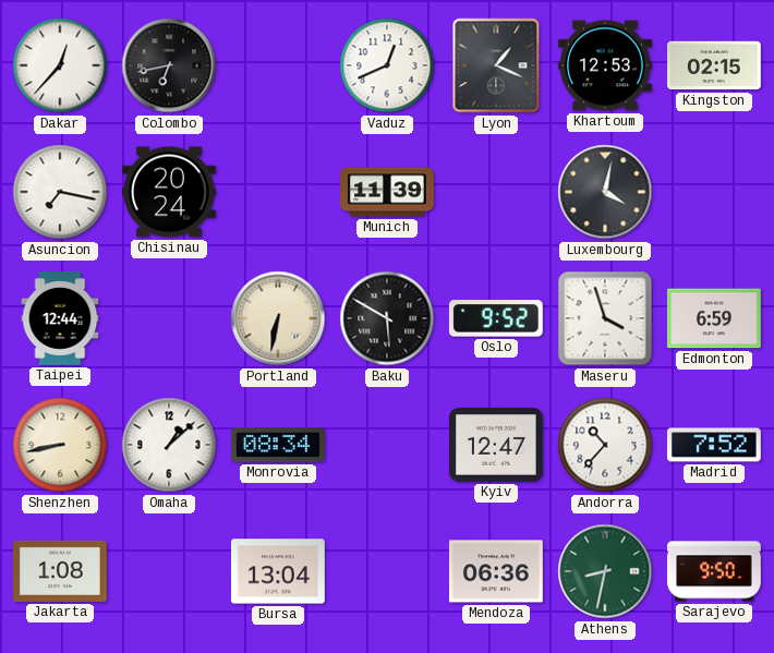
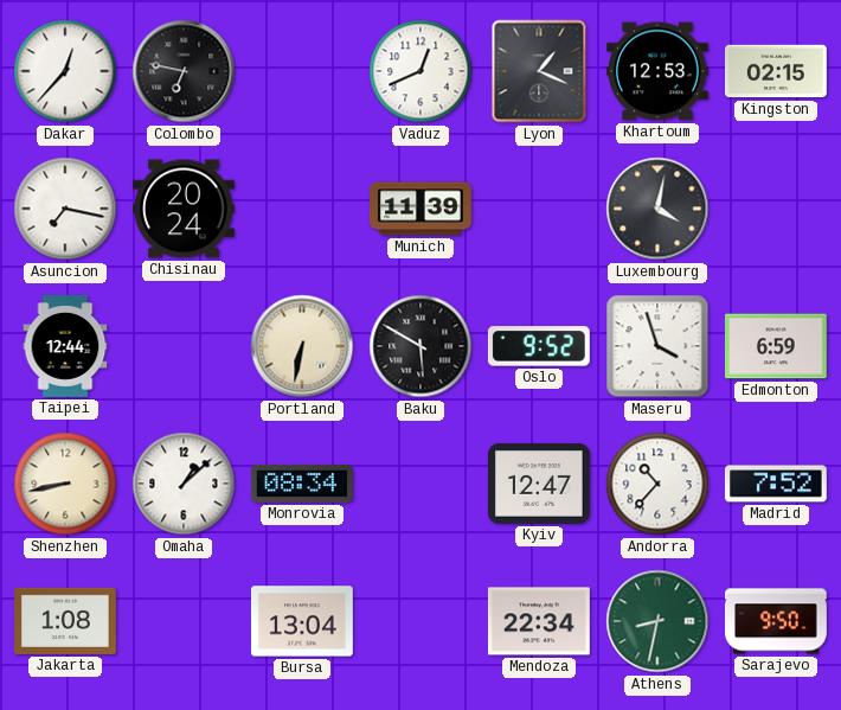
Colombo: 6:43 -> 6:47 (184, 71)
Mendoza: 06:36 -> 22:34 (539, 621)
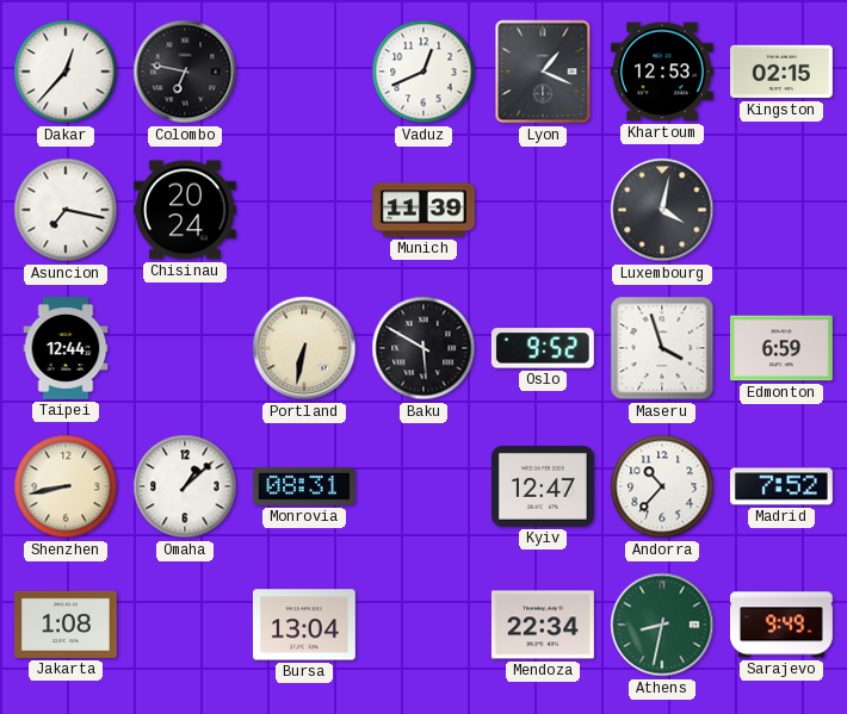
Monrovia: 08:34 -> 08:31 (305, 486)
Sarajevo: 9:50 -> 9:49 (781, 625)
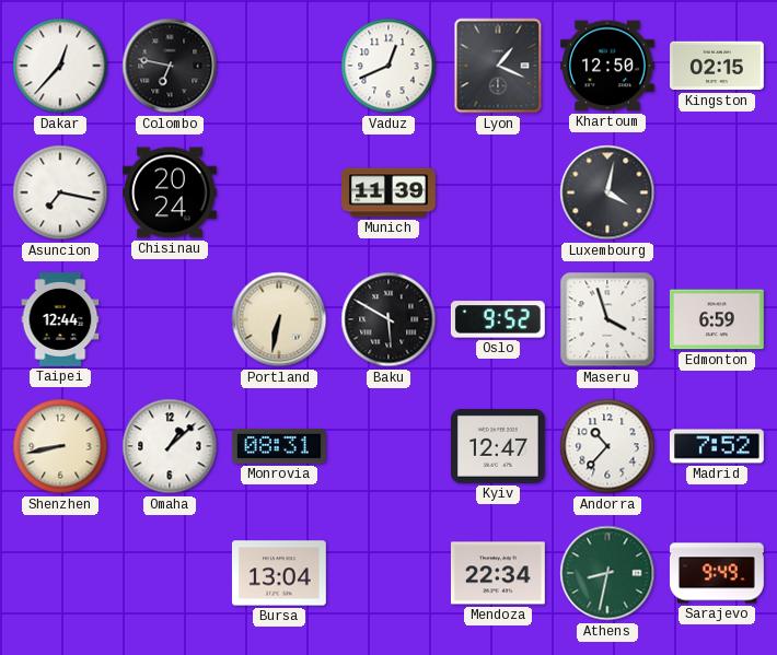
Khartoum: 12:53 -> 12:50 (607, 66)
Jakarta: 1:08 -> none (67, 625)
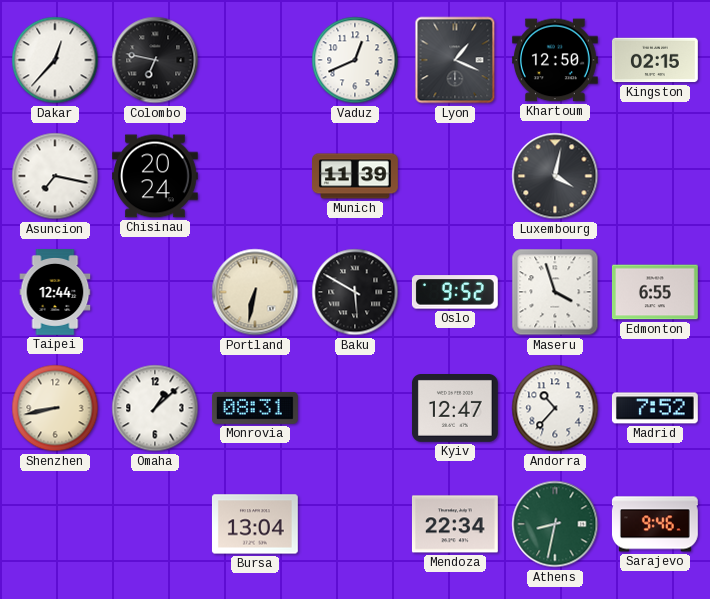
Edmonton: 6:59 -> 6:55 (655, 292)
Sarajevo: 9:49 -> 9:46 (655, 524)
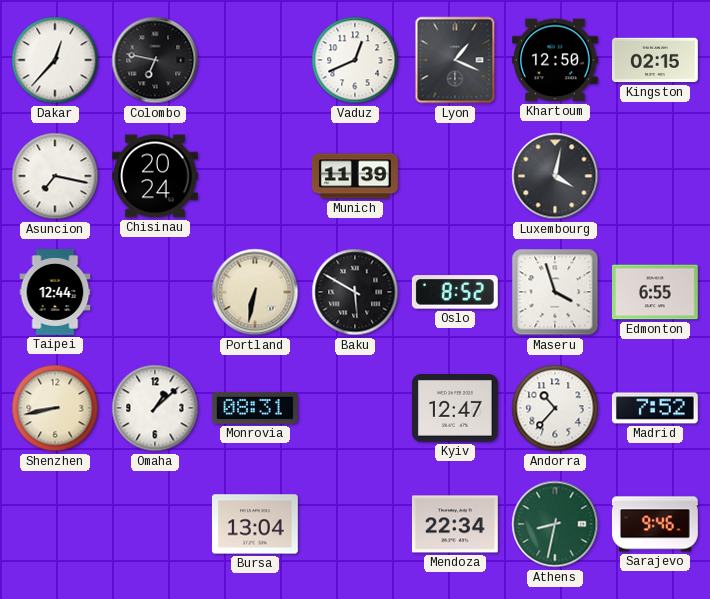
Oslo: 9:52 -> 8:52 (455, 292)
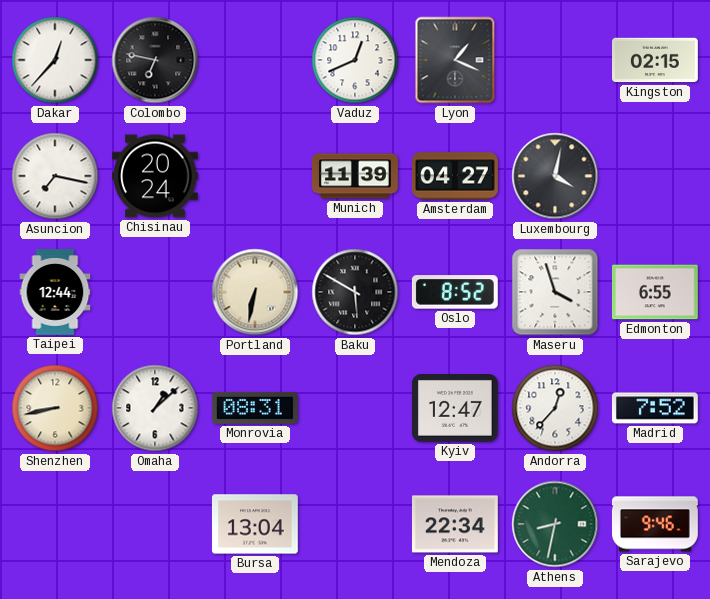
Khartoum: 12:50 -> none (555, 60)
Amsterdam: none -> 04:27 (456, 176)
Andorra: 10:37 -> 12:37 (555, 408)
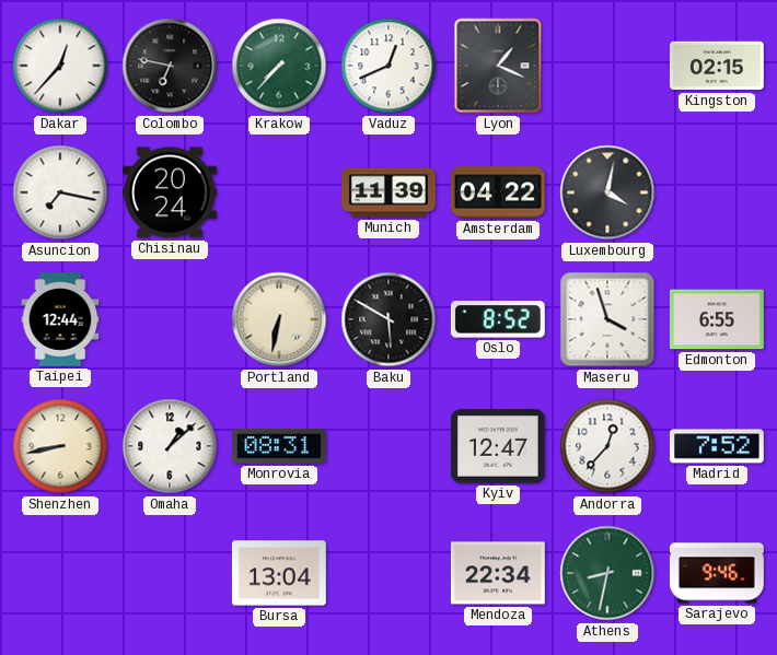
Krakow: none -> 7:37 (279, 66)
Amsterdam: 04:27 -> 04:22 (499, 192)
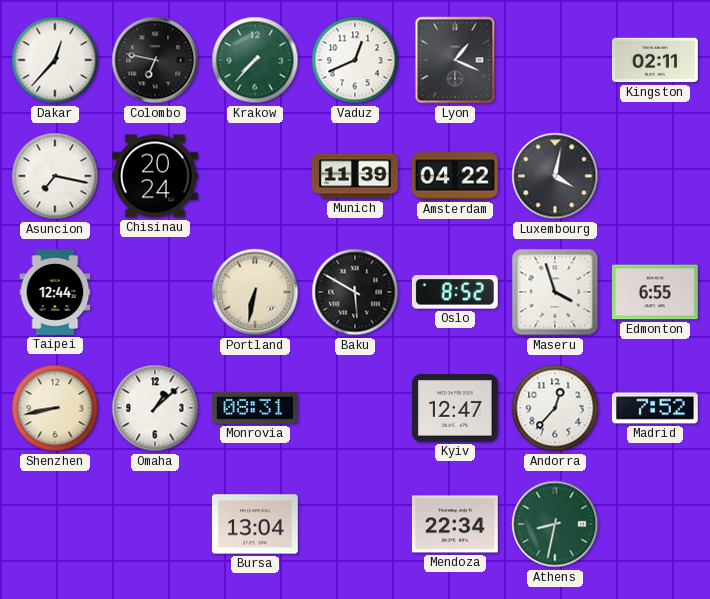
Kingston: 02:15 -> 02:11 (656, 60)
Sarajevo: 9:46 -> none (717, 573)
